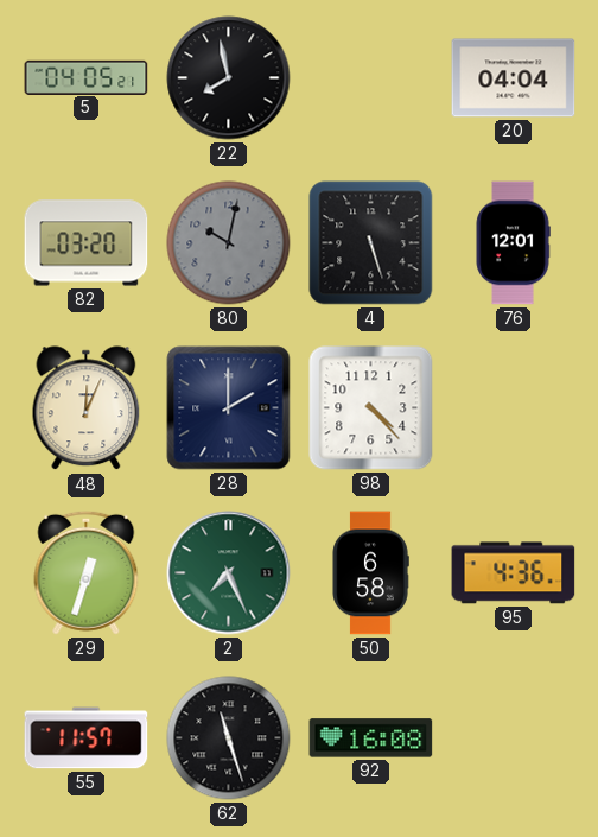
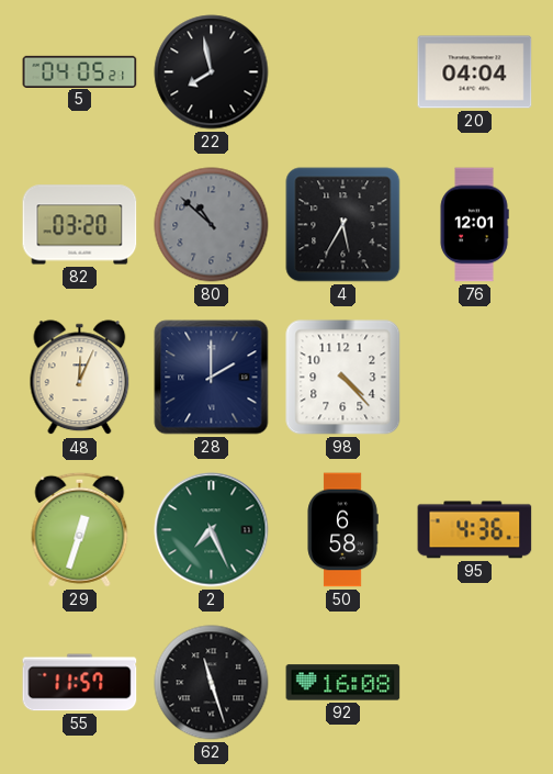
80: 10:02 -> 10:52 (212, 225)
4: 5:27 -> 5:35 (343, 225)
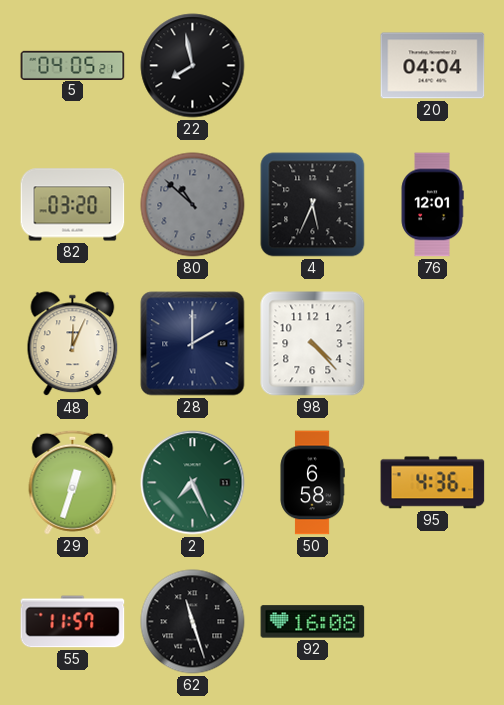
4: 5:35 -> 5:34 (313, 205)
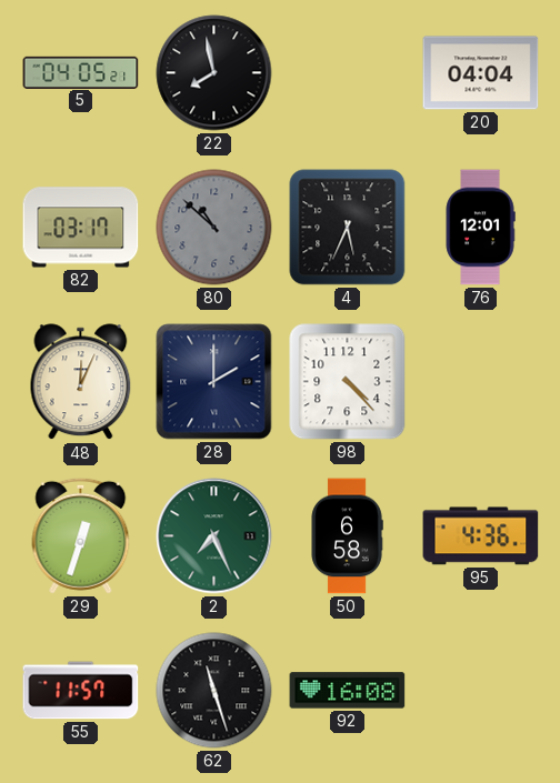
82: 03:20 -> 03:17 (81, 228)
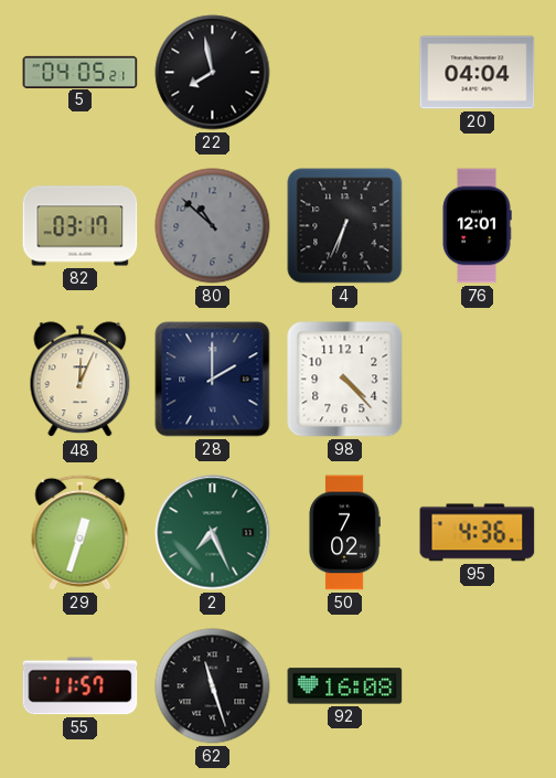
4: 5:34 -> 6:34 (345, 226)
50: 6:58 -> 7:02 (344, 533)
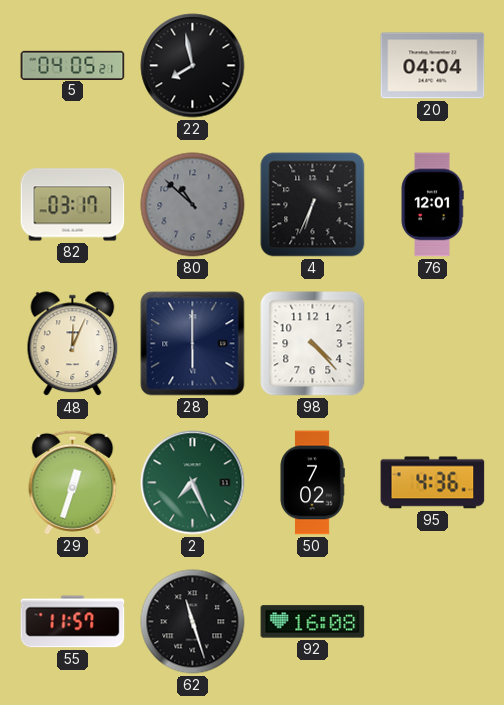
28: 2:00 -> 6:00 (193, 344)
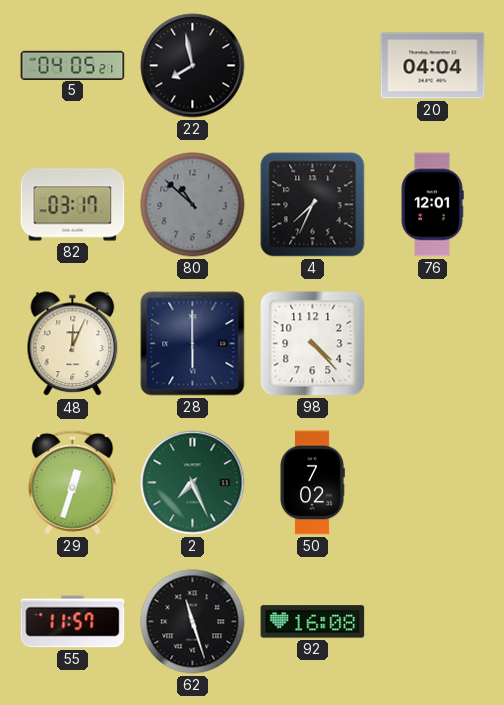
4: 6:34 -> 7:34 (313, 205)
95: 4:36 -> none (433, 483)
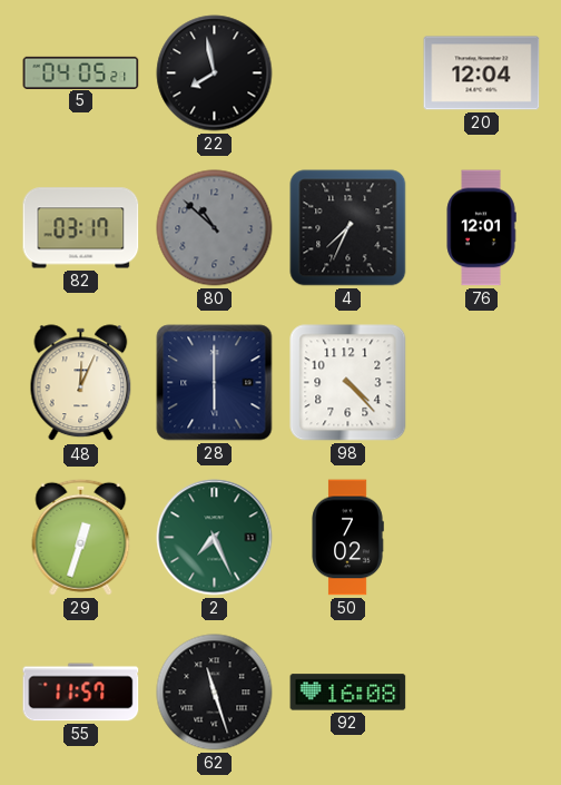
20: 04:04 -> 12:04 (482, 73)
